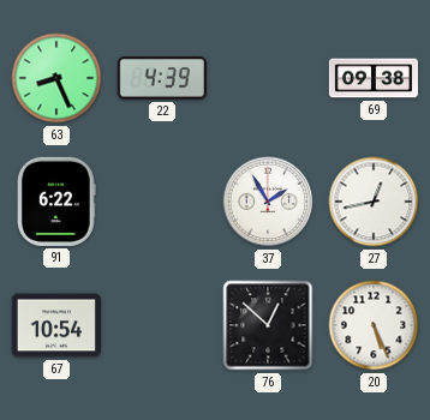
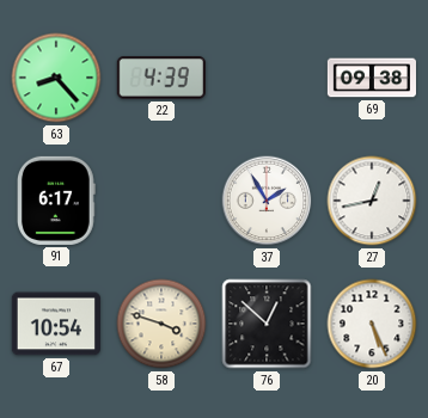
63: 8:26 -> 8:23 (56, 78)
91: 6:22 -> 6:17 (56, 201)
58: none -> 3:48 (161, 324)
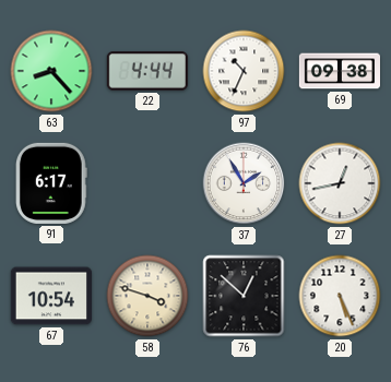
22: 4:39 -> 4:44 (147, 71)
97: none -> 10:34 (244, 71)
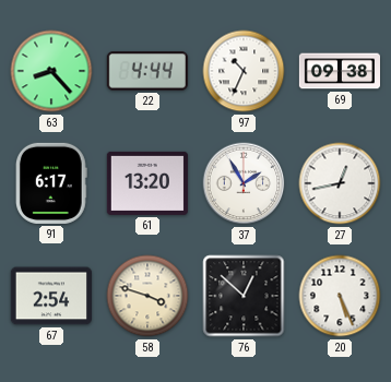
61: none -> 13:20 (147, 183)
67: 10:54 -> 2:54 (51, 296)
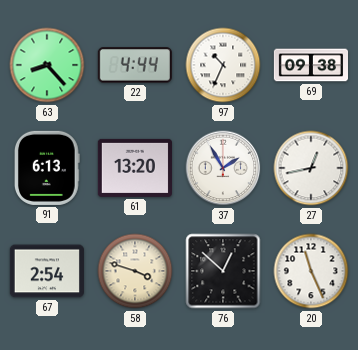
91: 6:17 -> 6:13 (47, 168)
20: 5:26 -> 11:26 (311, 271)
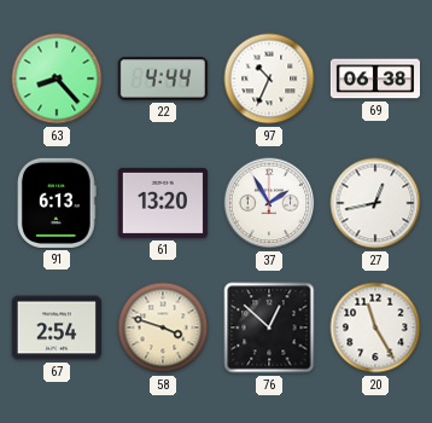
69: 09:38 -> 06:38 (374, 79)
20: 11:26 -> 11:25 (375, 328)
